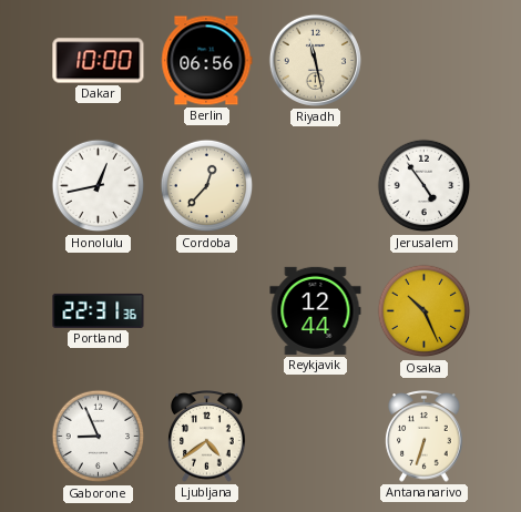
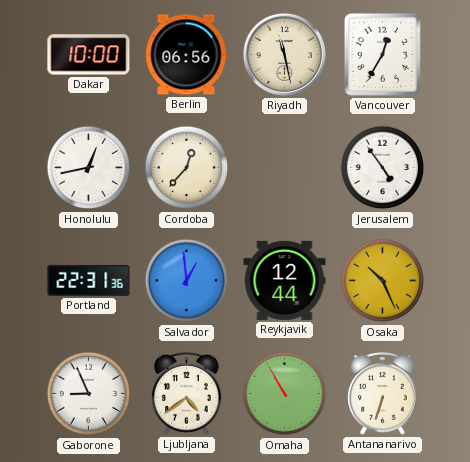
Vancouver: none -> 12:35 (382, 54)
Salvador: none -> 12:59 (187, 281)
Omaha: none -> 10:55 (285, 394)
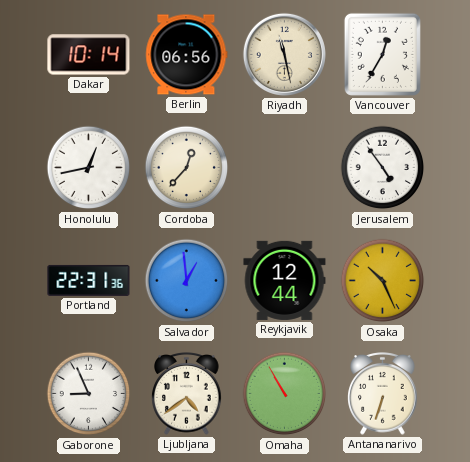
Dakar: 10:00 -> 10:14 (89, 55)
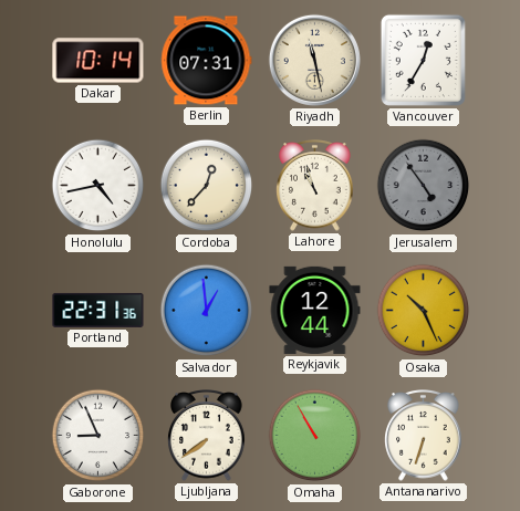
Berlin: 06:56 -> 07:31 (207, 61)
Honolulu: 12:43 -> 4:43 (98, 186)
Lahore: none -> 10:57 (315, 186)
Jerusalem dial: white -> grey (424, 186)
Ljubljana: 4:39 -> 7:39 (207, 436)
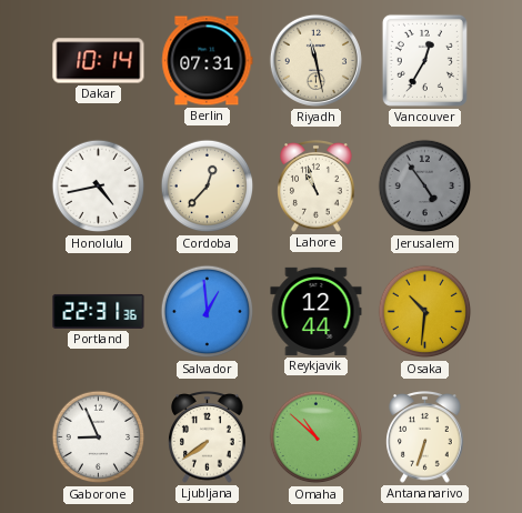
Osaka: 10:26 -> 10:31 (425, 312)
Omaha: 10:55 -> 10:52 (317, 437)
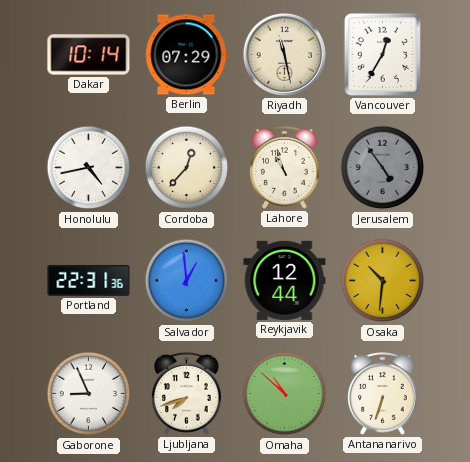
Berlin: 07:31 -> 07:29 (187, 55)
Ljubljana: 7:39 -> 7:42 (187, 394)
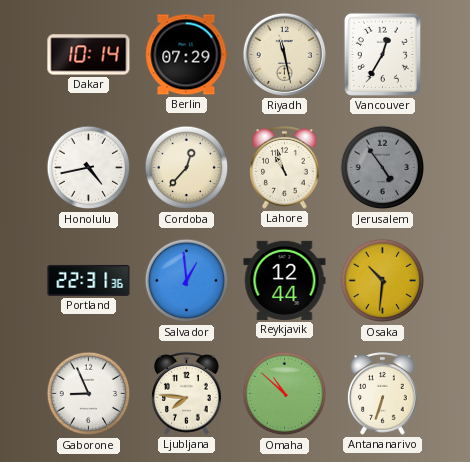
Ljubljana: 7:42 -> 7:46 (187, 394)
